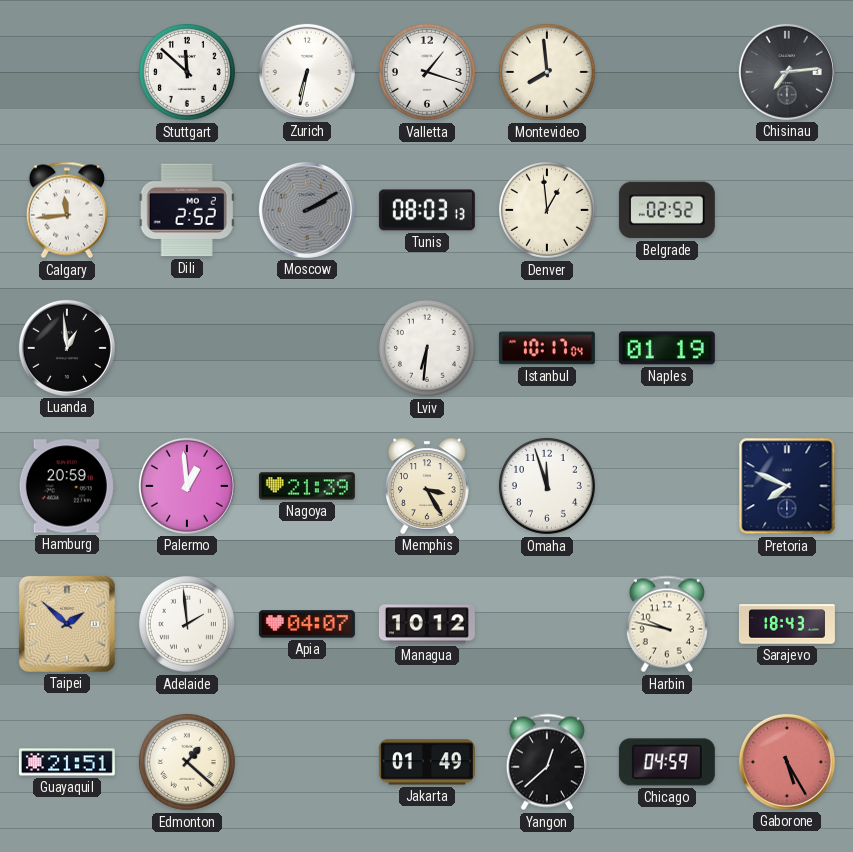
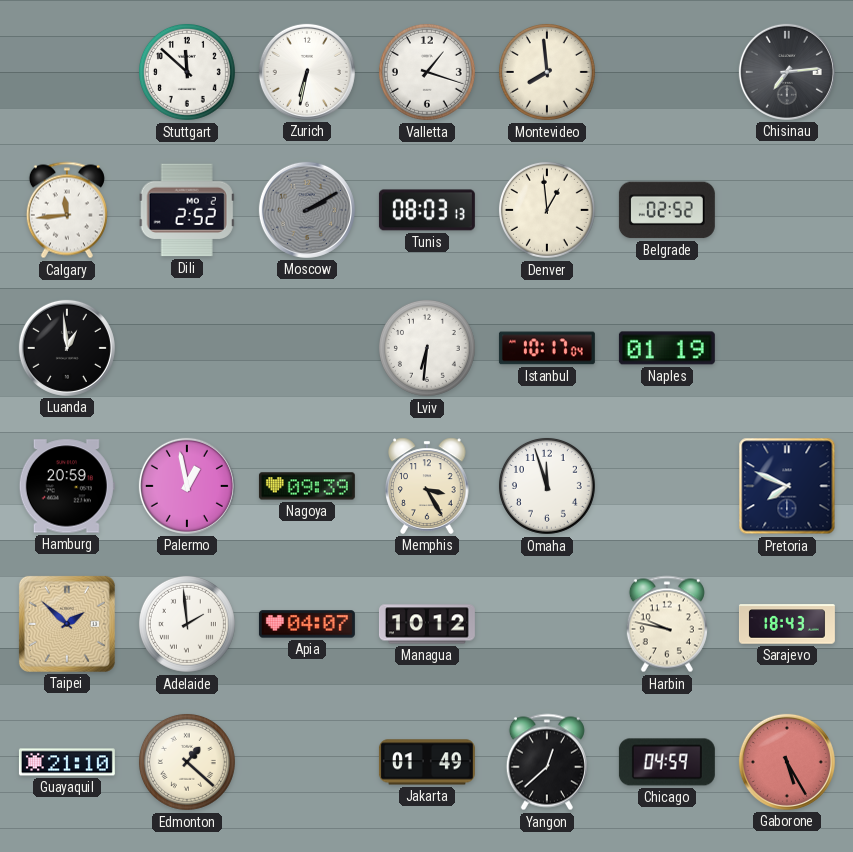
Palermo: 12:59 -> 12:58 (187, 486)
Nagoya: 21:39 -> 09:39 (307, 486)
Guayaquil: 21:51 -> 21:10 (67, 762)
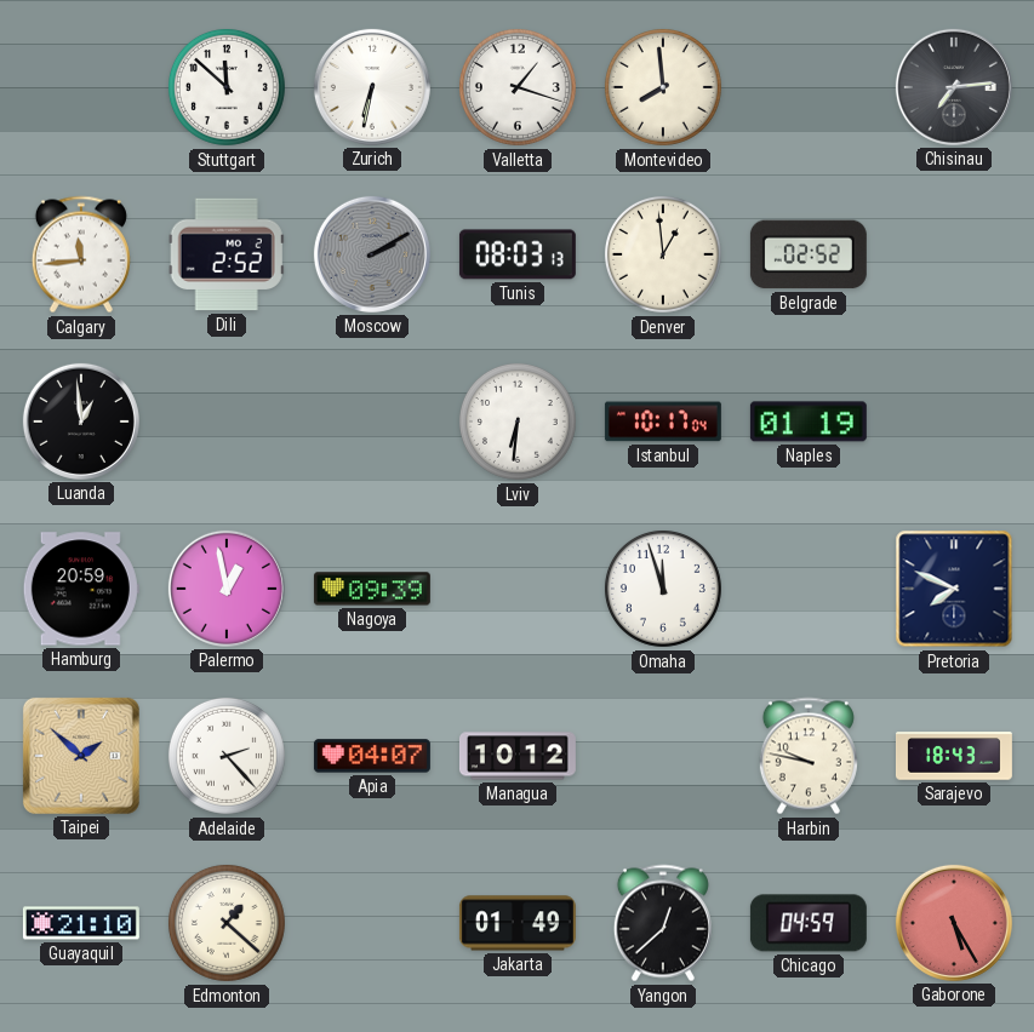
Memphis: 3:25 -> none (427, 486)
Adelaide: 1:59 -> 2:23 (227, 756)
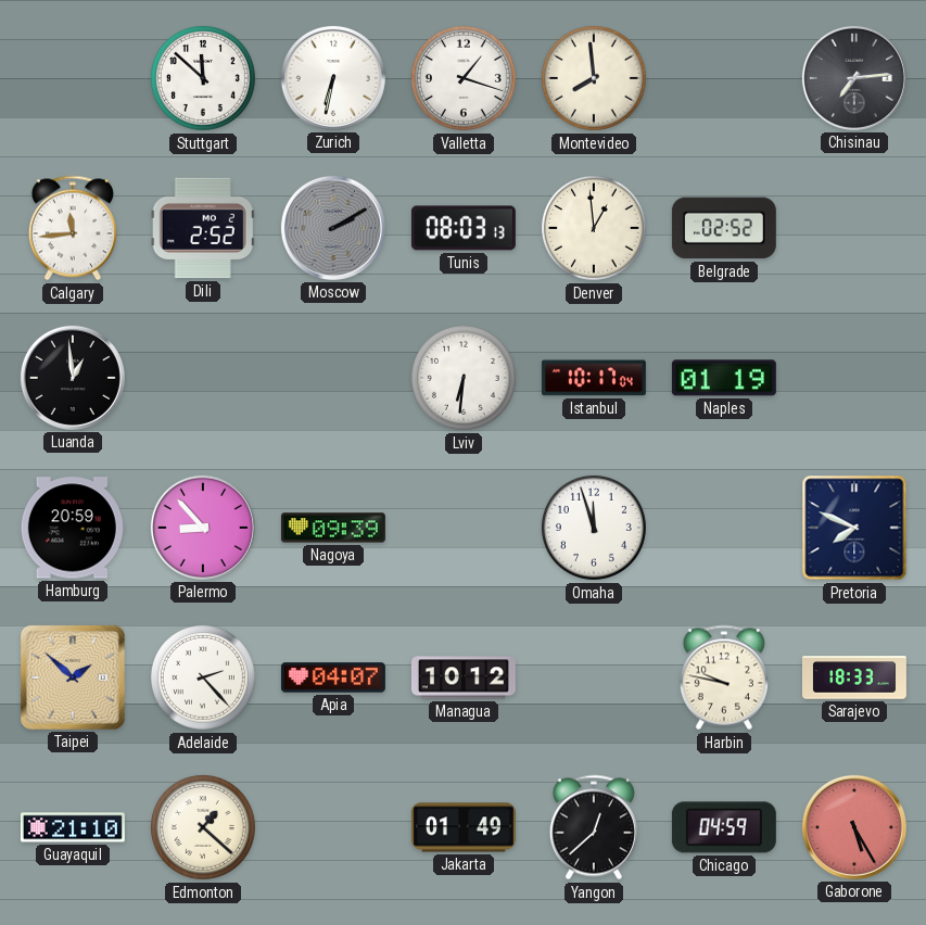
Palermo: 12:58 -> 8:53 (203, 528)
Sarajevo: 18:43 -> 18:33 (854, 677)
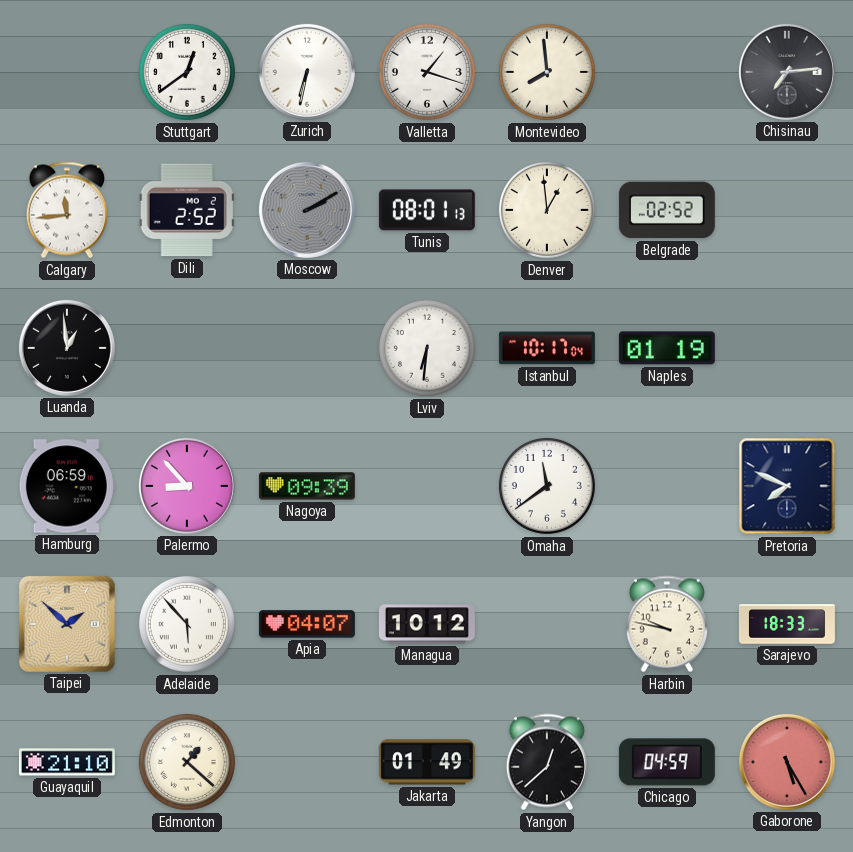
Stuttgart: 11:52 -> 12:39 (187, 72)
Tunis: 08:03 -> 08:01 (427, 210)
Hamburg: 20:59 -> 06:59 (67, 486)
Omaha: 11:57 -> 11:39 (547, 486)
Adelaide: 2:23 -> 5:53 (187, 624)
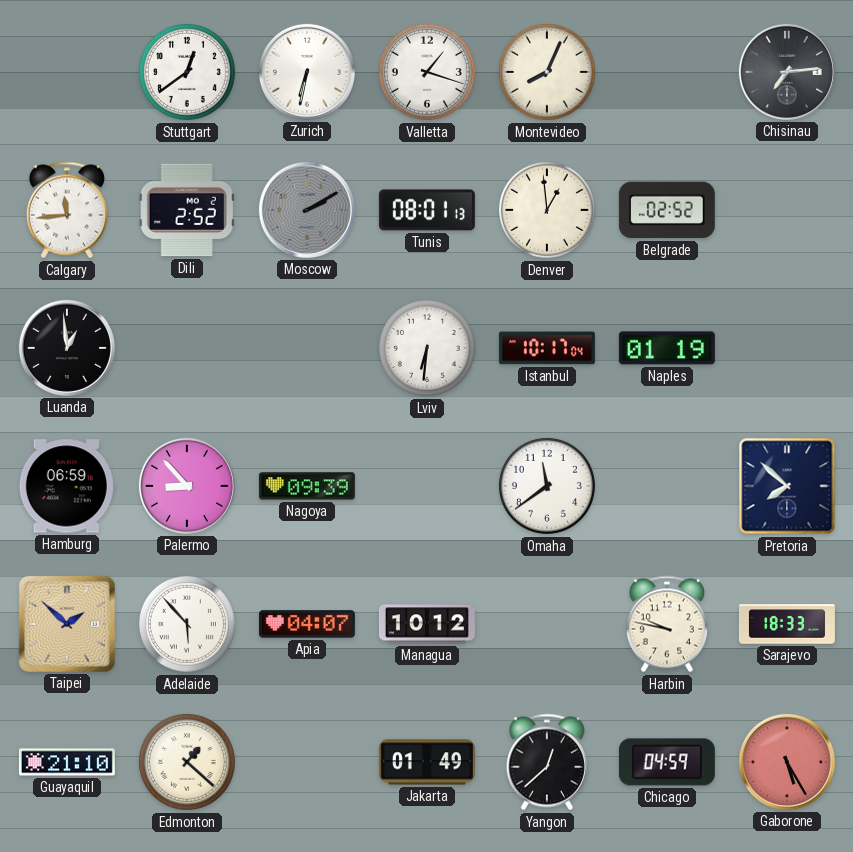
Montevideo: 7:59 -> 8:04 (547, 72)
Pretoria: 7:49 -> 7:52 (787, 486)
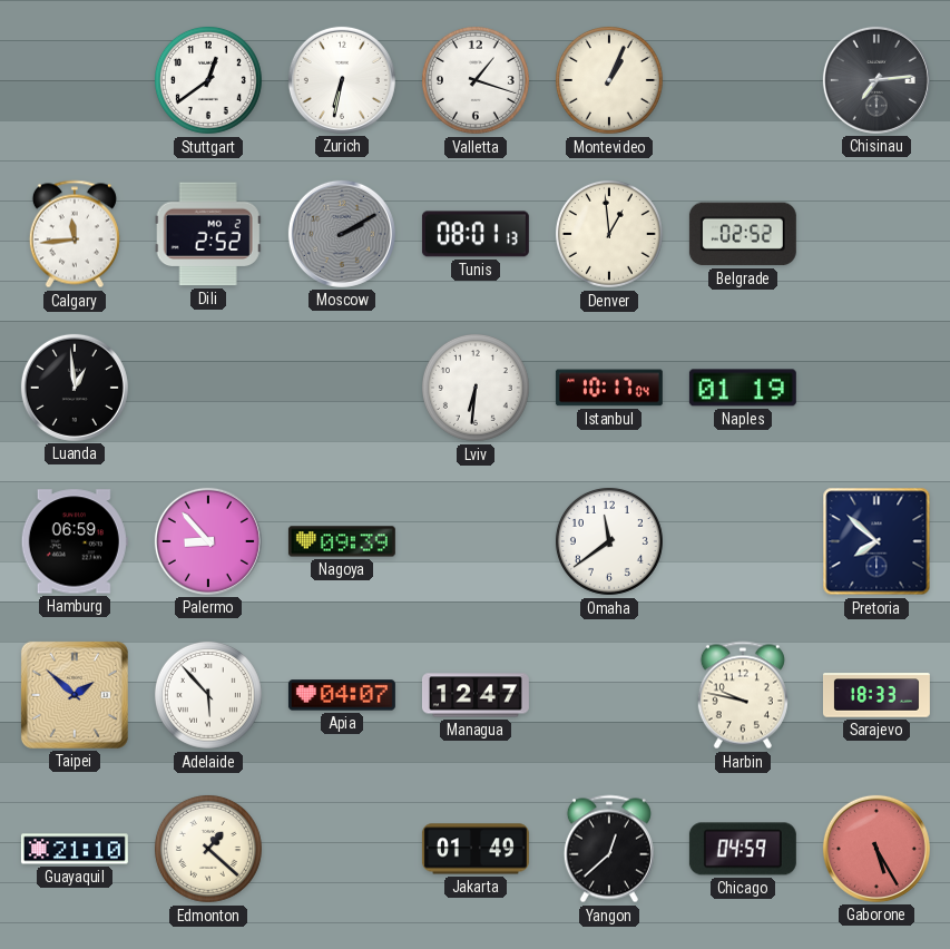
Montevideo: 8:04 -> 1:04 (609, 80)
Managua: 10:12 -> 12:47 (476, 695)
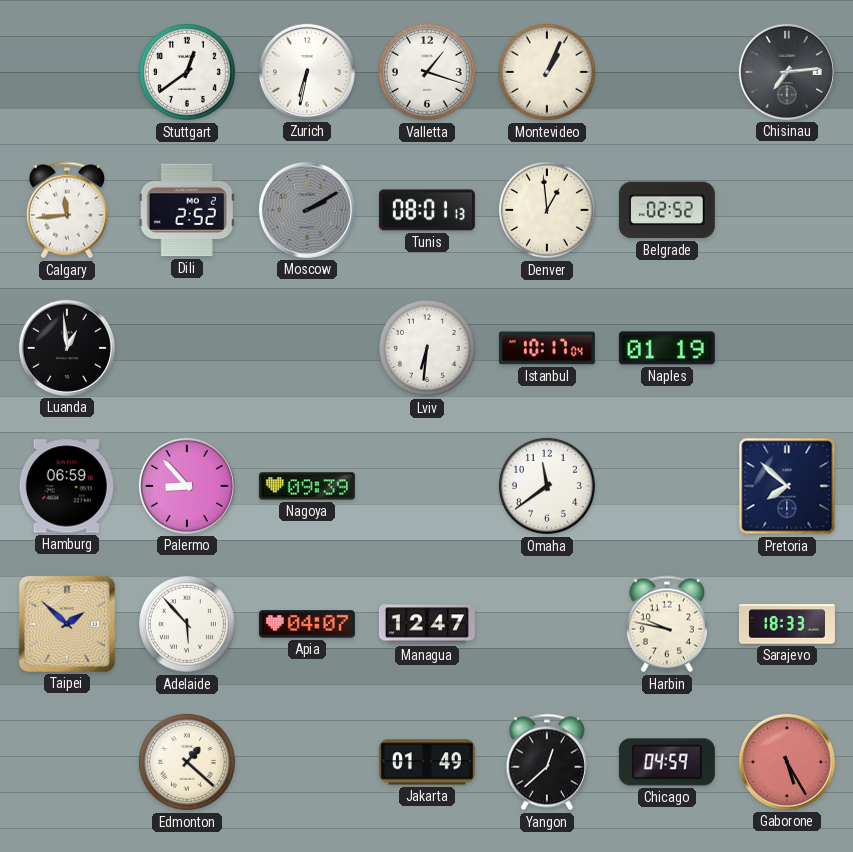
Guayaquil: 21:10 -> none (75, 849)
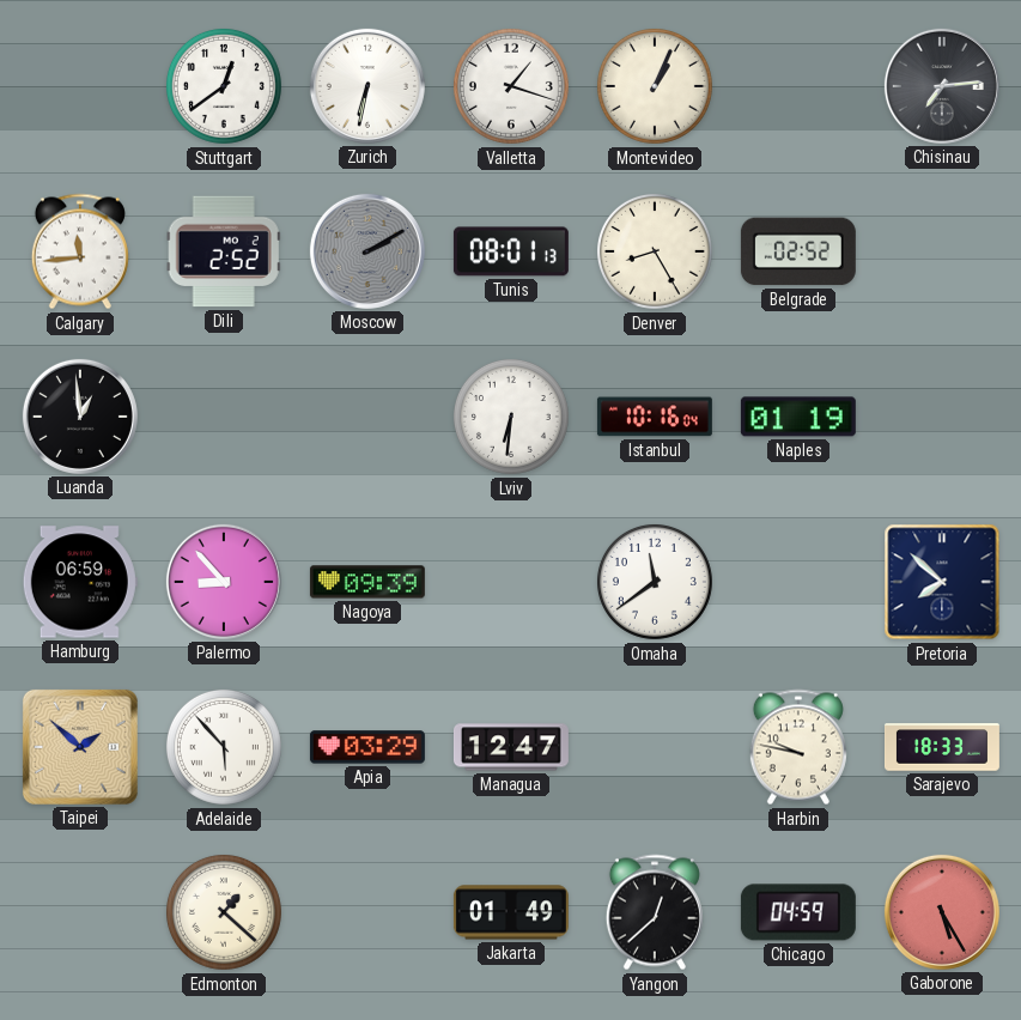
Denver: 12:59 -> 8:25 (655, 251)
Istanbul: 10:17 -> 10:16 (655, 417)
Apia: 04:07 -> 03:29 (367, 747)
